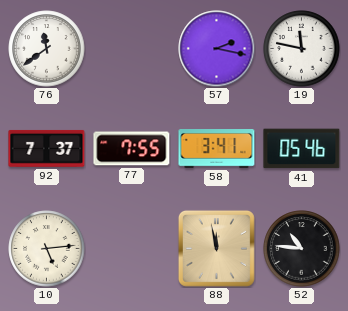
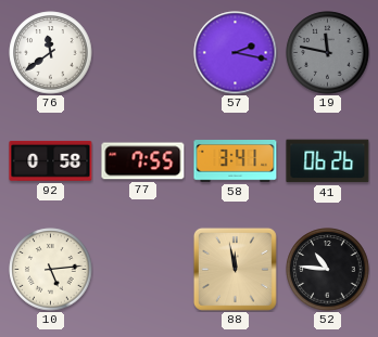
19 dial: white -> grey (328, 53)
92: 7:37 -> 0:58 (51, 160)
41: 05:46 -> 06:26 (328, 161)
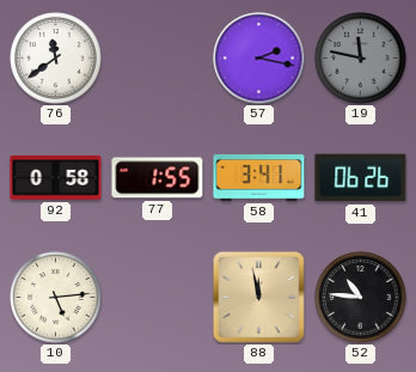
77: 7:55 -> 1:55 (158, 178)
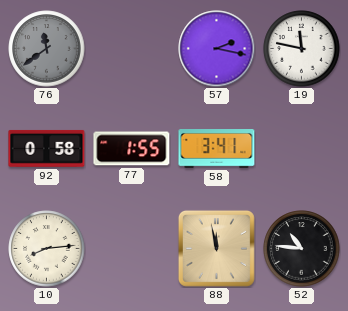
76 dial: white -> grey (47, 49)
19 dial: grey -> white (302, 49)
41: 06:26 -> none (361, 178)
10: 5:14 -> 8:14 (47, 249)
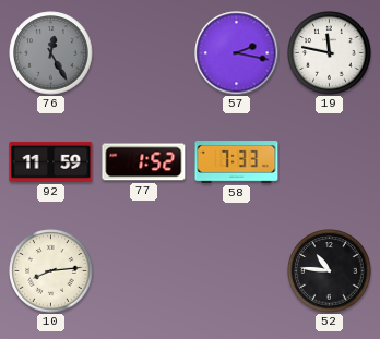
76: 11:39 -> 12:25 (51, 53)
92: 0:58 -> 11:59 (51, 161)
77: 1:55 -> 1:52 (144, 162)
58: 3:41 -> 7:33 (237, 162)
88: 11:58 -> none (216, 248)
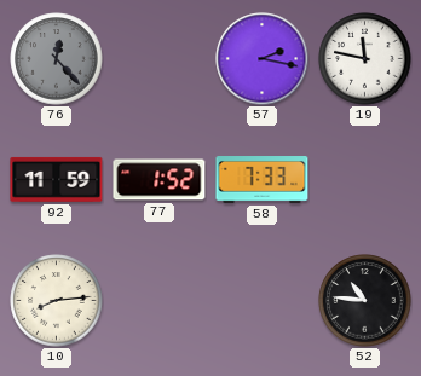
76: 12:25 -> 12:23 (57, 59)
